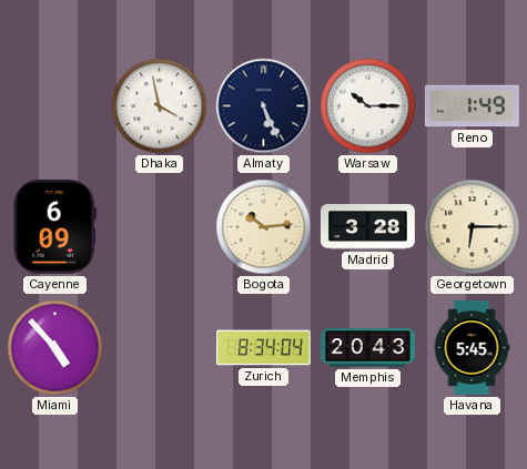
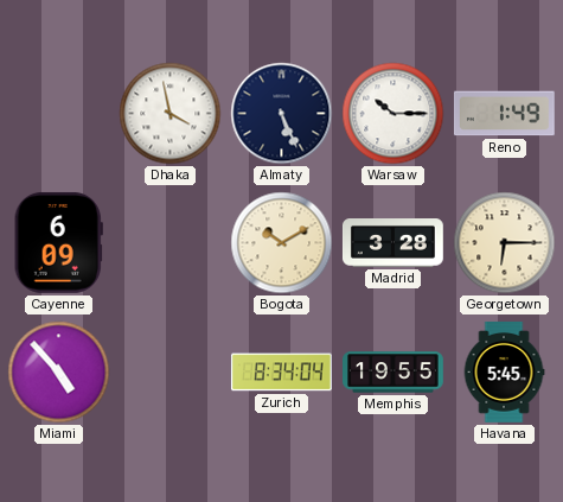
Bogota: 10:14 -> 10:10 (282, 243)
Memphis: 20:43 -> 19:55 (394, 373)
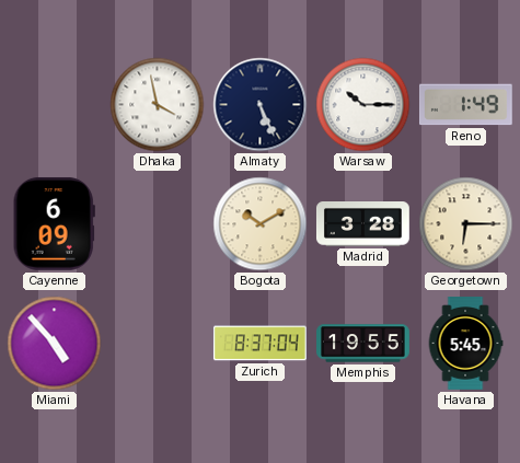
Zurich: 8:34 -> 8:37 (259, 344)
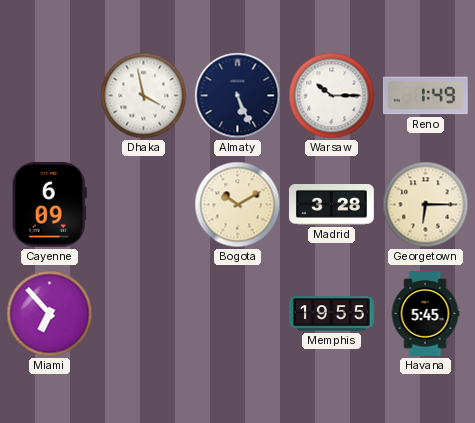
Miami: 4:53 -> 6:53 (50, 314)
Zurich: 8:37 -> none (259, 344)
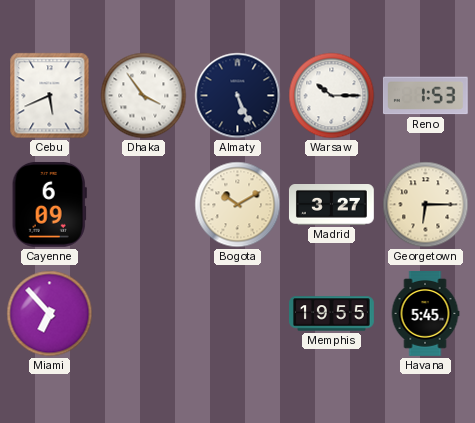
Cebu: none -> 5:41 (50, 96)
Dhaka: 3:58 -> 3:54 (144, 96)
Reno: 1:49 -> 1:53 (425, 96)
Madrid: 3:28 -> 3:27 (331, 205)
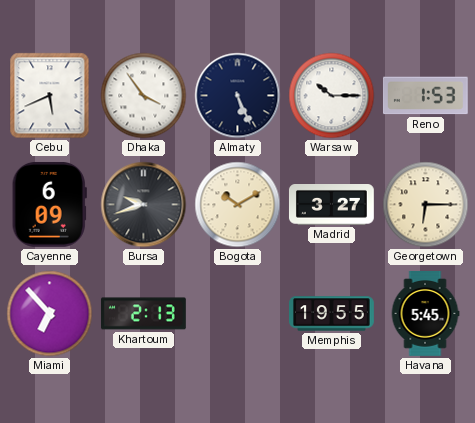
Bursa: none -> 9:42 (144, 205)
Khartoum: none -> 2:13 (143, 314)
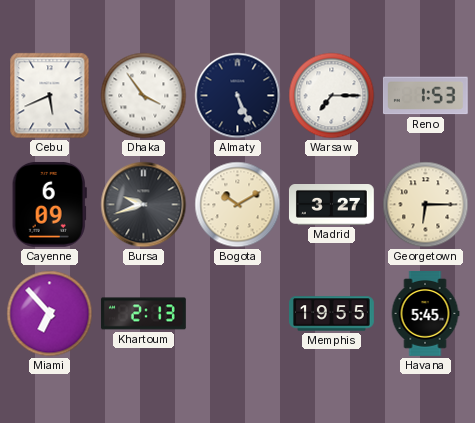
Warsaw: 10:15 -> 7:15 (332, 96)
